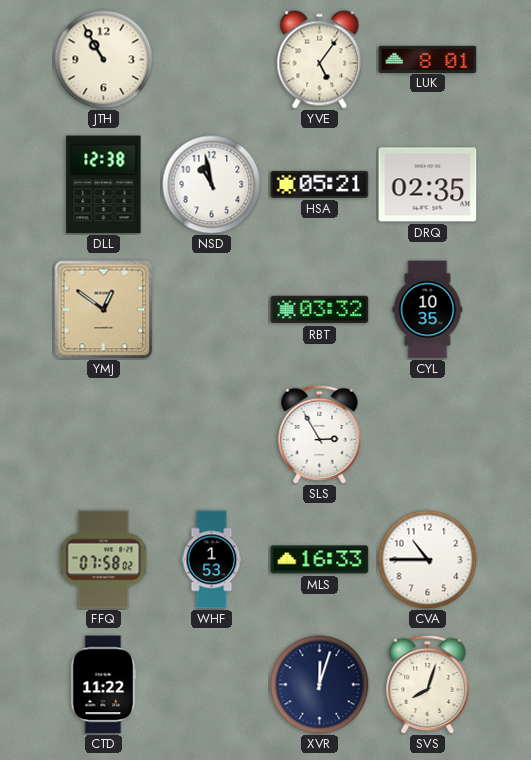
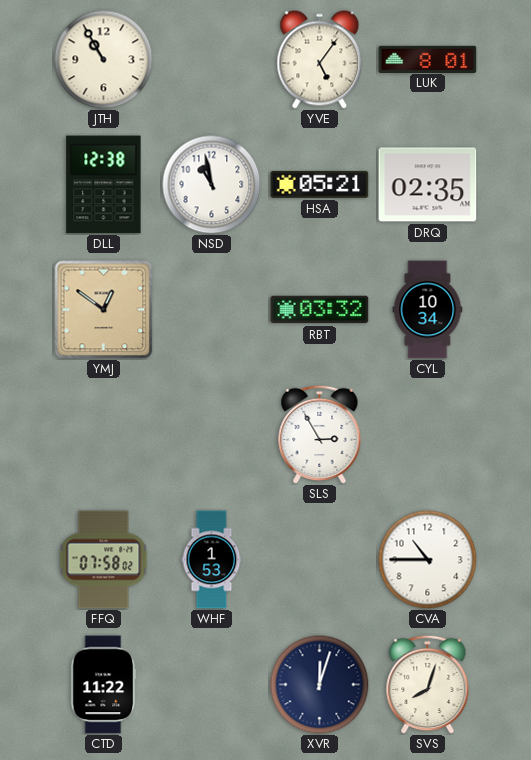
CYL: 10:35 -> 10:34 (428, 310)
MLS: 16:33 -> none (320, 560)
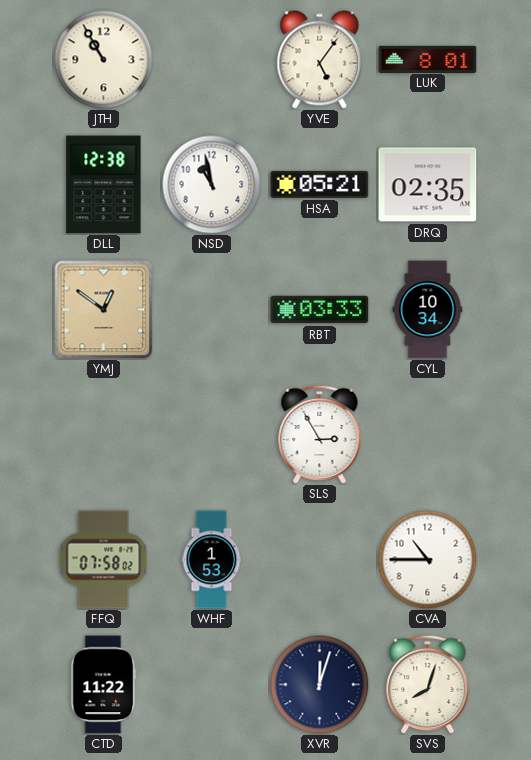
RBT: 03:32 -> 03:33 (320, 310)
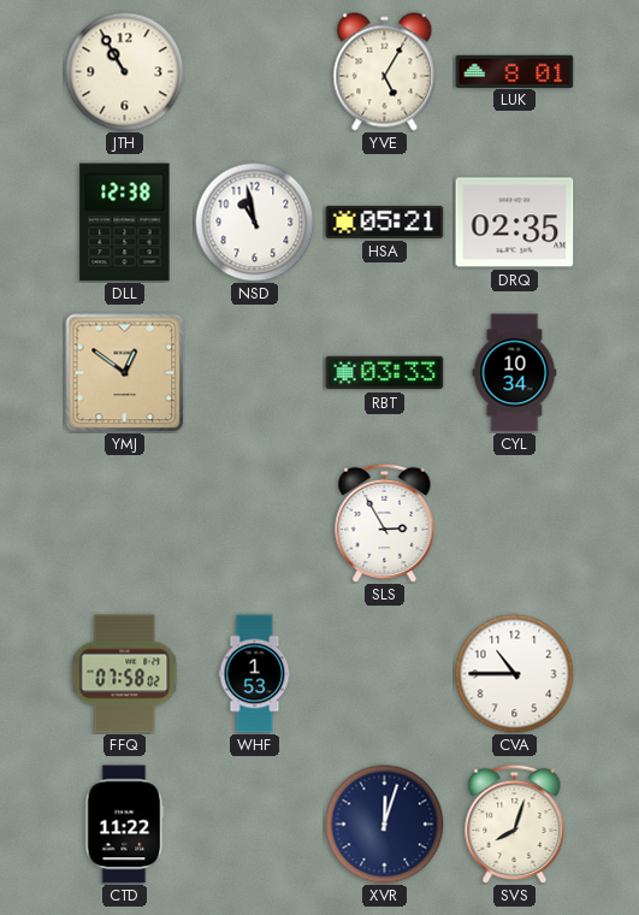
YVE: 5:06 -> 5:05 (385, 72)
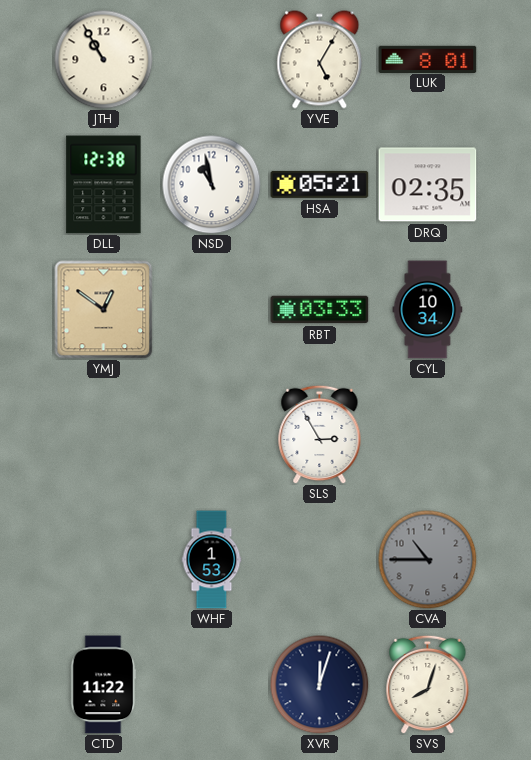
FFQ: 07:58 -> none (125, 674)
CVA dial: white -> grey (428, 560)
